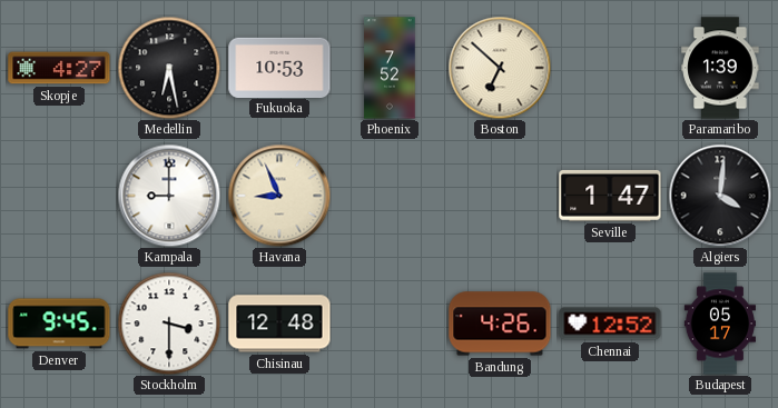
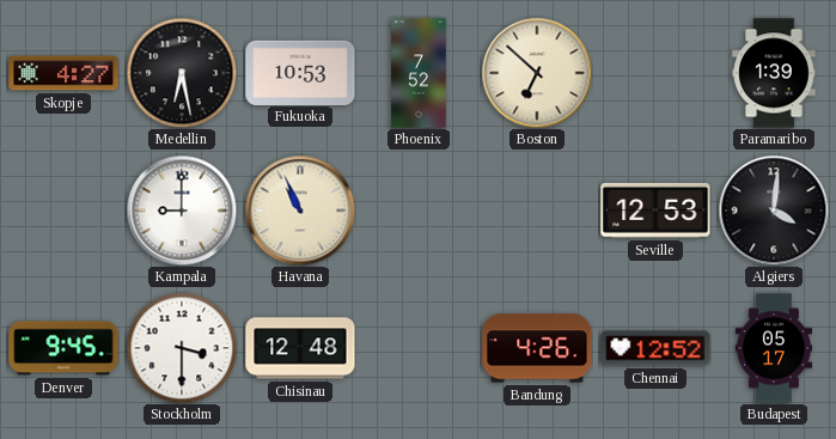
Havana: 8:56 -> 10:56 (300, 211)
Seville: 1:47 -> 12:53 (655, 211)
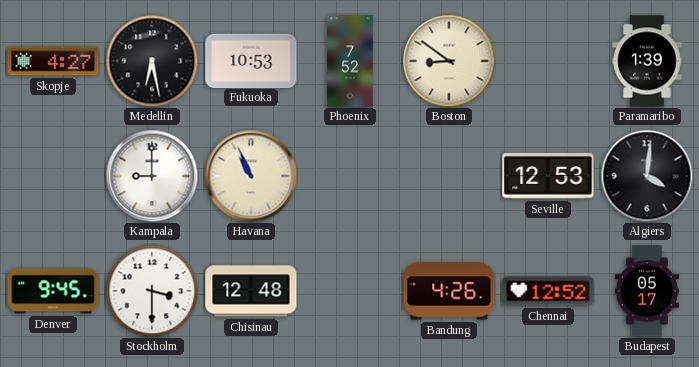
Boston: 6:52 -> 8:51 (449, 61)
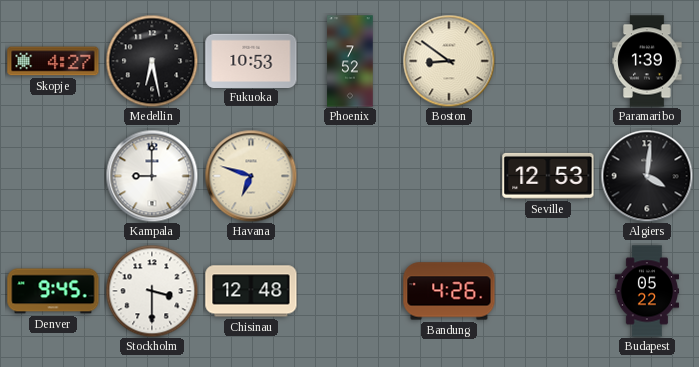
Havana: 10:56 -> 6:48 (251, 176)
Chennai: 12:52 -> none (548, 291)
Budapest: 05:17 -> 05:22 (647, 291)
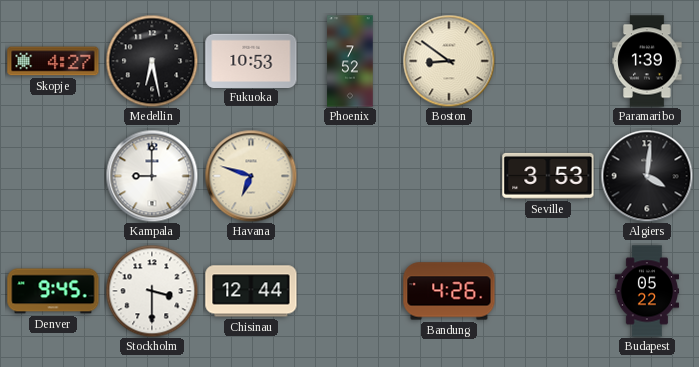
Seville: 12:53 -> 3:53 (548, 176)
Chisinau: 12:48 -> 12:44 (251, 291)
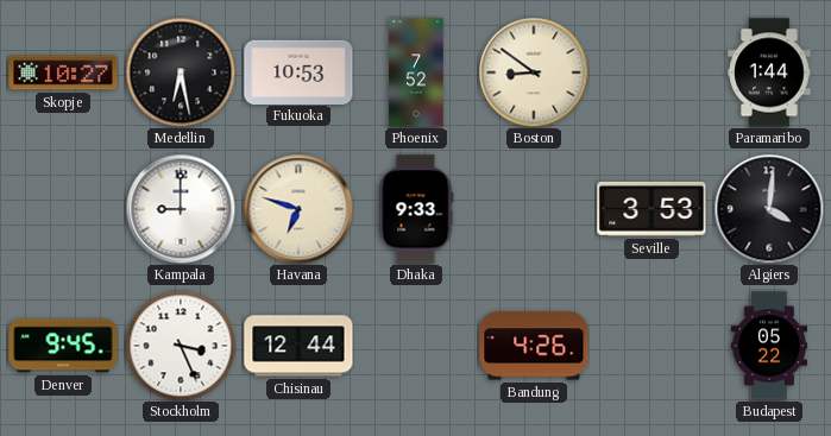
Skopje: 4:27 -> 10:27 (63, 72)
Paramaribo: 1:39 -> 1:44 (769, 72)
Dhaka: none -> 9:33 (416, 209)
Stockholm: 3:30 -> 3:26 (181, 346)
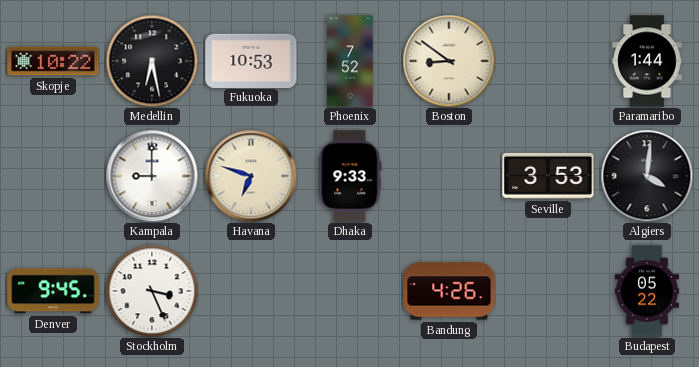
Skopje: 10:27 -> 10:22 (53, 61)
Chisinau: 12:44 -> none (298, 346)
